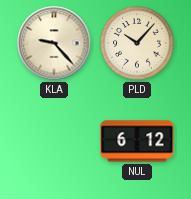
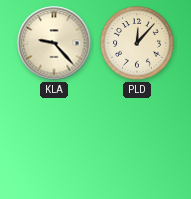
PLD: 10:07 -> 12:07 (137, 43)
NUL: 6:12 -> none (137, 141)
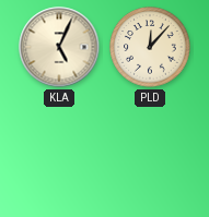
KLA: 9:23 -> 5:04 (59, 47)
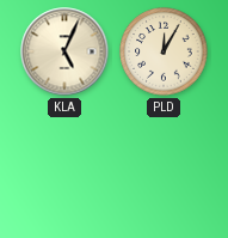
PLD: 12:07 -> 12:05 (164, 51)
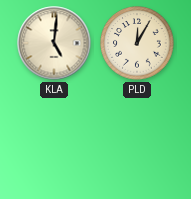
KLA: 5:04 -> 5:01 (54, 43)
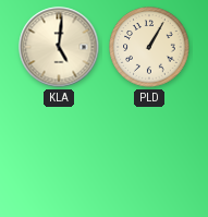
PLD: 12:05 -> 1:05 (149, 47)
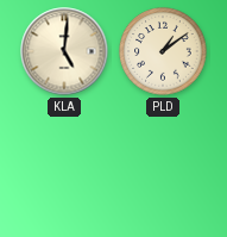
PLD: 1:05 -> 1:09 (163, 51)
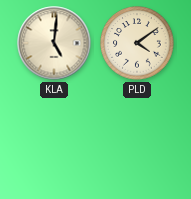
PLD: 1:09 -> 4:09 (137, 43)
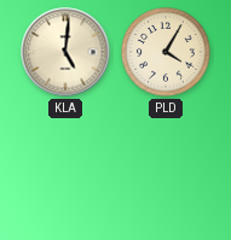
PLD: 4:09 -> 4:05 (166, 52)
